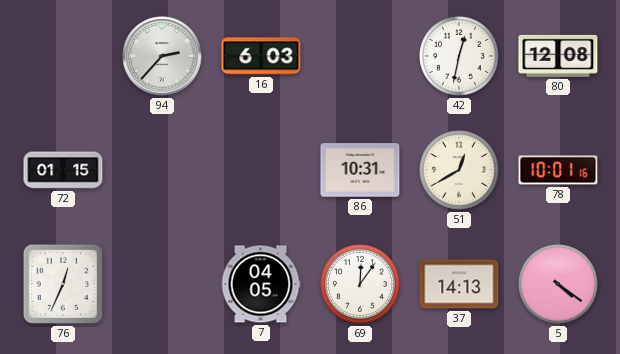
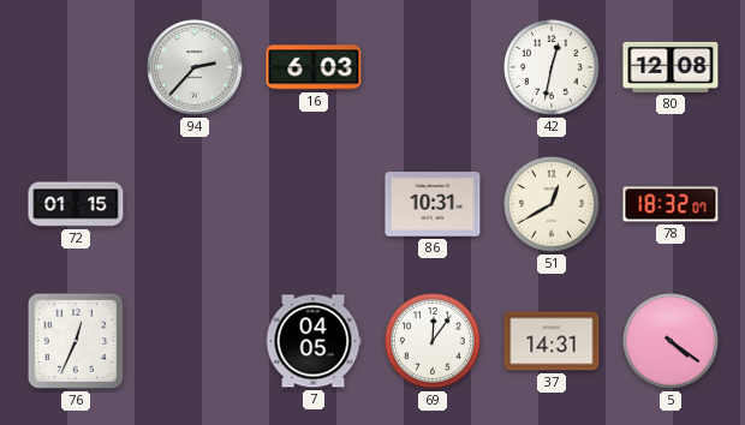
78: 10:01 -> 18:32 (670, 204)
37: 14:13 -> 14:31 (552, 341)
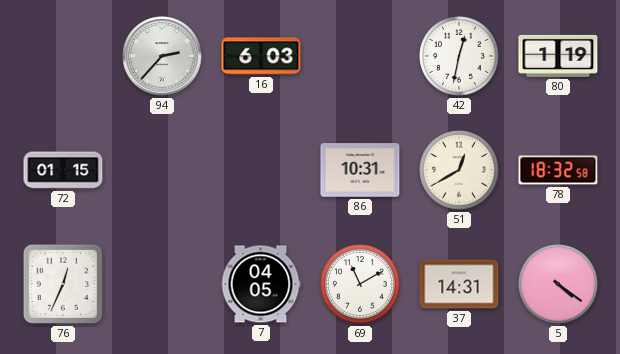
80: 12:08 -> 1:19 (558, 56)
78: 18:32:07 -> 18:32:58 (558, 170)
69: 12:06 -> 11:10 (361, 285)
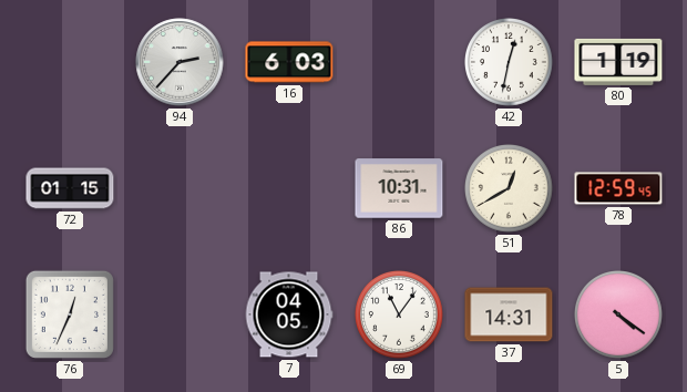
78: 18:32 -> 12:59 (618, 188)
69: 11:10 -> 11:06 (400, 316)
